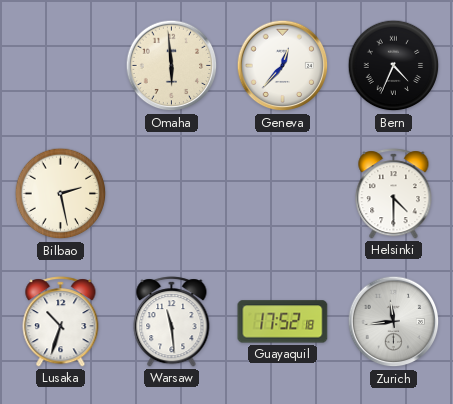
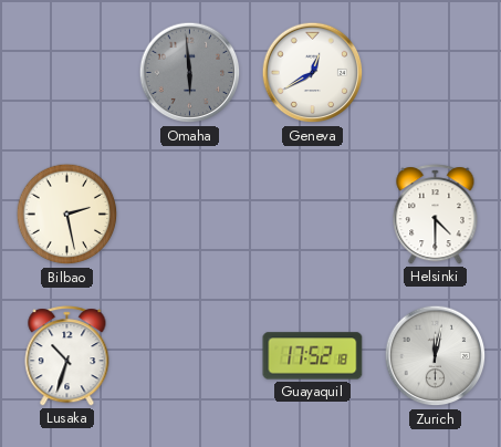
Omaha dial: cream -> grey (190, 73)
Geneva: 12:37 -> 12:40 (313, 73)
Bern: 4:34 -> none (394, 66)
Warsaw: 11:29 -> none (172, 322)
Zurich: 11:44 -> 12:02 (436, 356)
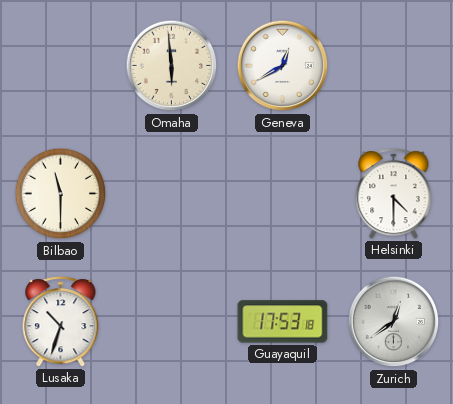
Omaha dial: grey -> cream (172, 66)
Bilbao: 2:28 -> 11:30 (61, 194)
Guayaquil: 17:52 -> 17:53 (283, 322)
Zurich: 12:02 -> 12:39 (394, 322)
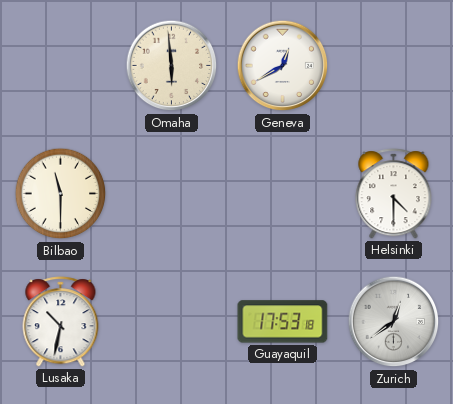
Lusaka: 10:33 -> 10:32 (61, 322)
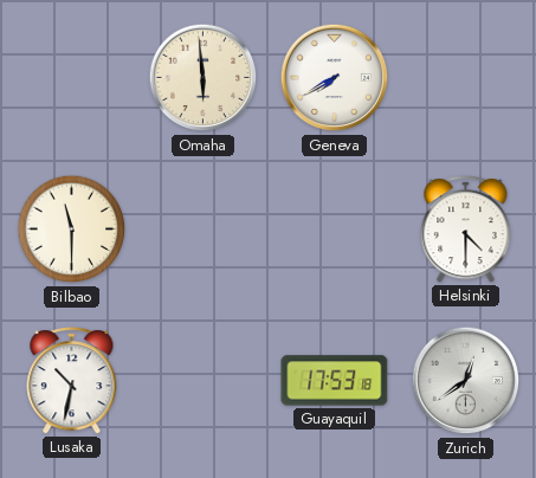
Geneva: 12:40 -> 7:40 (335, 78)
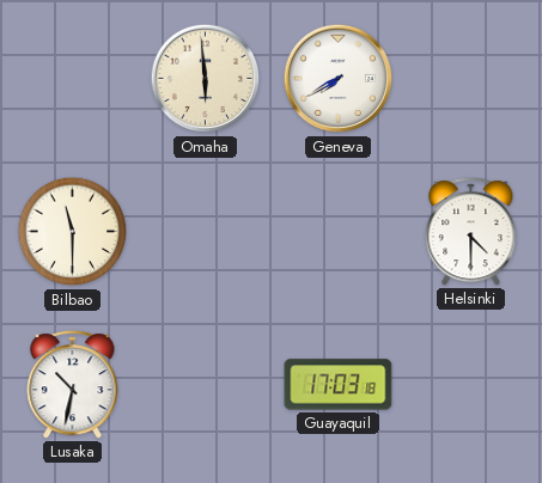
Guayaquil: 17:53 -> 17:03 (339, 385)
Zurich: 12:39 -> none (466, 381)
